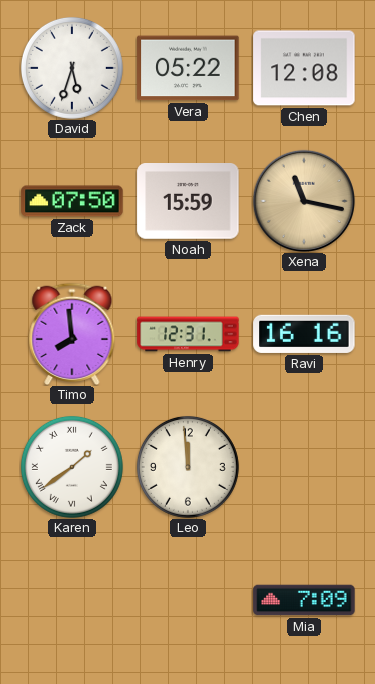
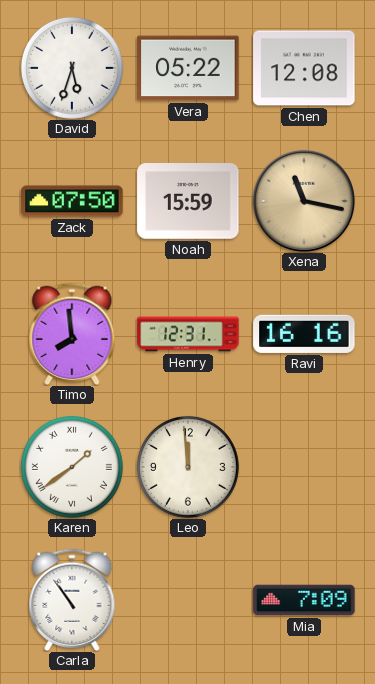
Carla: none -> 10:54 (72, 599)
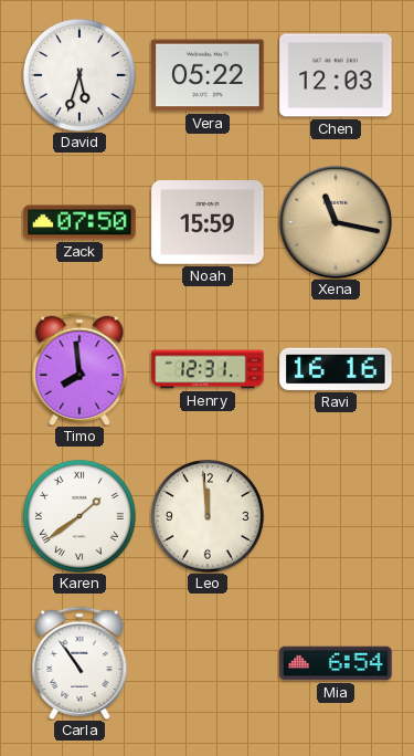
Chen: 12:08 -> 12:03 (336, 75)
Mia: 7:09 -> 6:54 (336, 663)
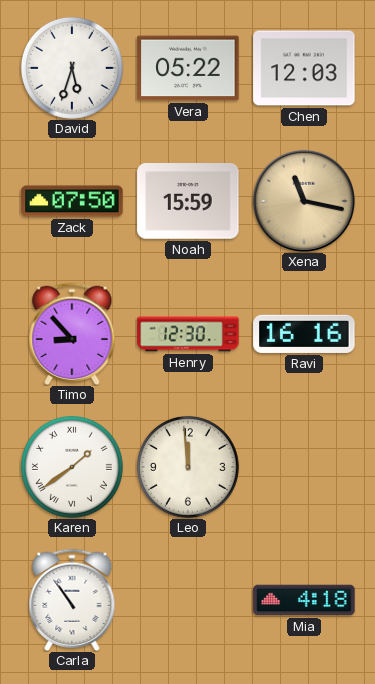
Timo: 7:59 -> 8:53 (72, 333)
Henry: 12:31 -> 12:30 (188, 334)
Mia: 6:54 -> 4:18 (304, 600)
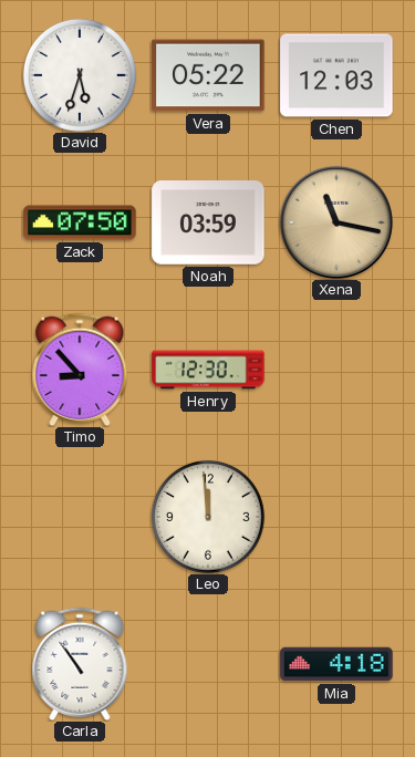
Noah: 15:59 -> 03:59 (208, 224)
Ravi: 16:16 -> none (304, 334)
Karen: 1:39 -> none (72, 467)
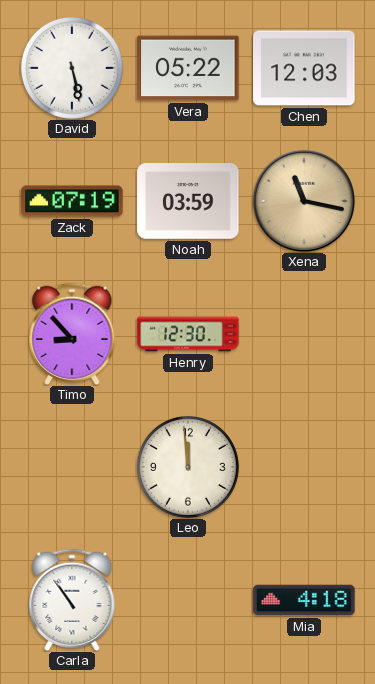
David: 5:33 -> 5:28 (72, 68)
Zack: 07:50 -> 07:19 (72, 201)
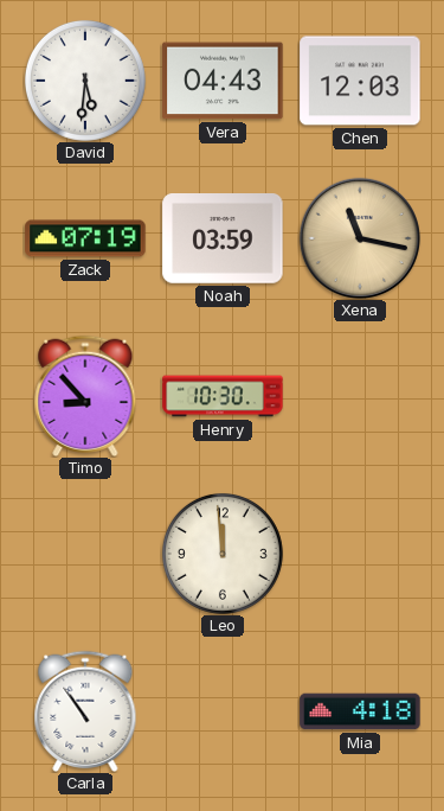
David: 5:28 -> 5:31 (85, 81)
Vera: 05:22 -> 04:43 (223, 81)
Henry: 12:30 -> 10:30 (223, 396)
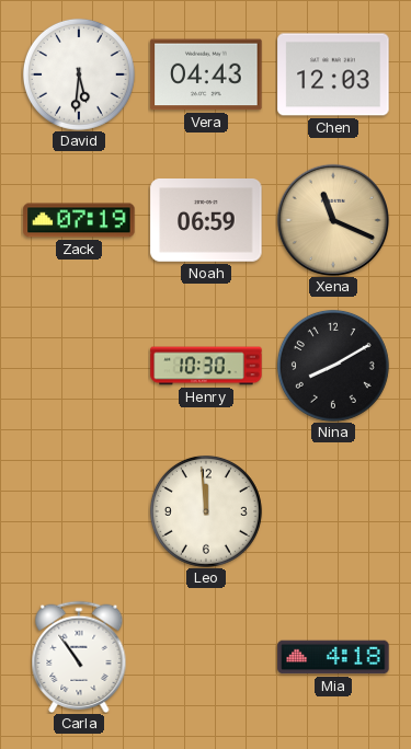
Noah: 03:59 -> 06:59 (206, 221)
Xena: 11:17 -> 11:19 (333, 220)
Timo: 8:53 -> none (85, 395)
Nina: none -> 8:10 (333, 366)
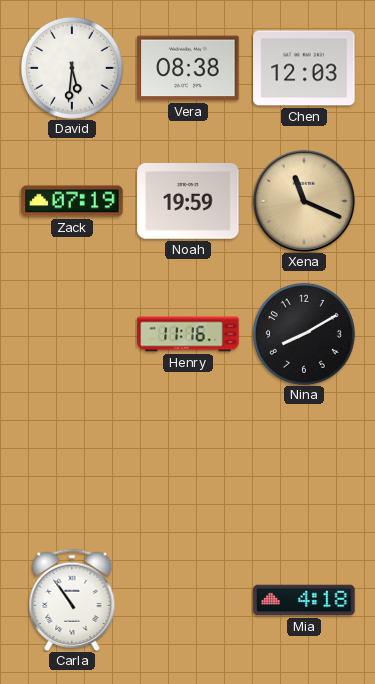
Vera: 04:43 -> 08:38 (188, 68)
Noah: 06:59 -> 19:59 (188, 202)
Henry: 10:30 -> 11:16 (188, 334)
Leo: 11:59 -> none (206, 511)
